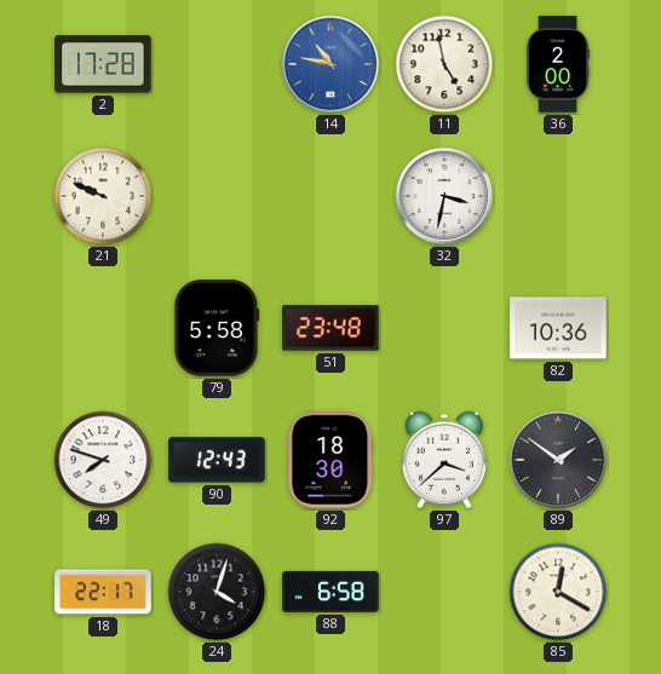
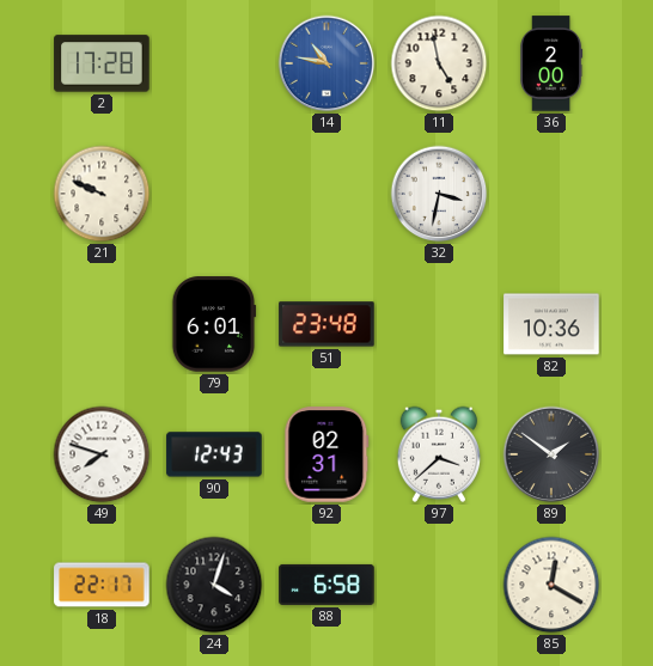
79: 5:58 -> 6:01 (214, 324)
92: 18:30 -> 02:31 (326, 454)
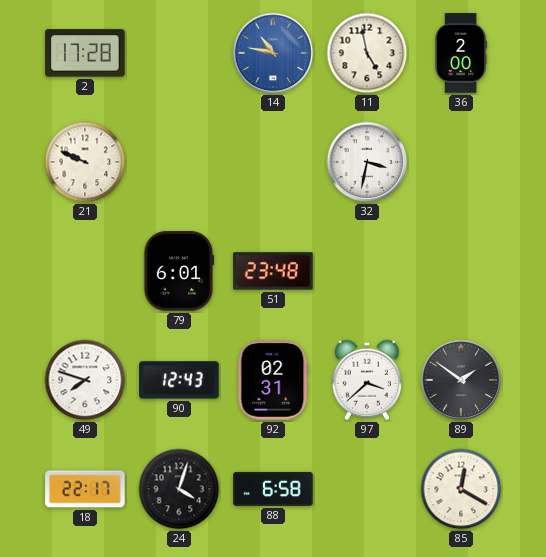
82: 10:36 -> none (551, 324)
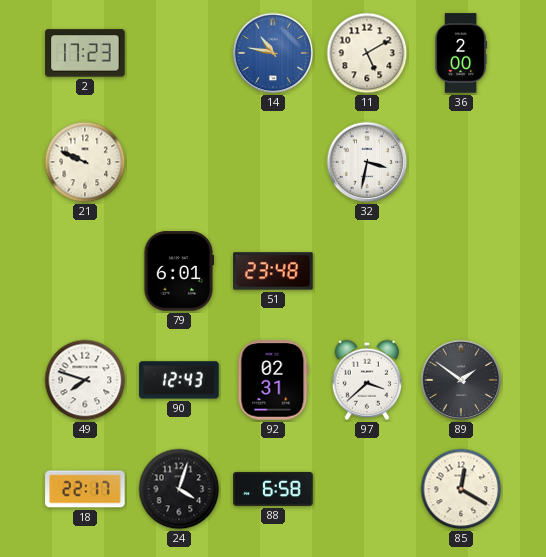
2: 17:28 -> 17:23 (85, 53)
11: 4:58 -> 5:10 (367, 53)
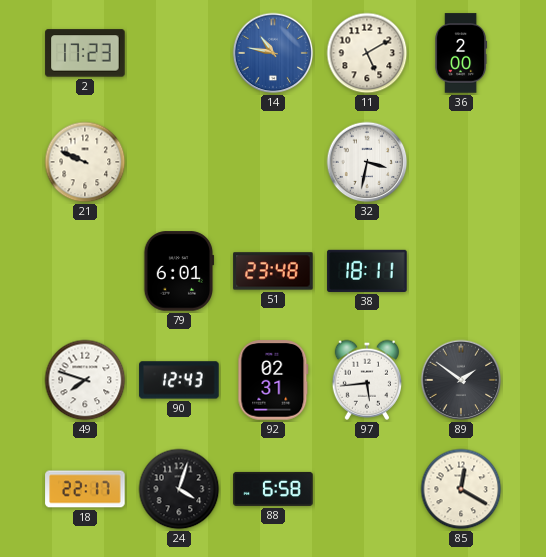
38: none -> 18:11 (367, 271)
97: 3:38 -> 5:44 (366, 380)
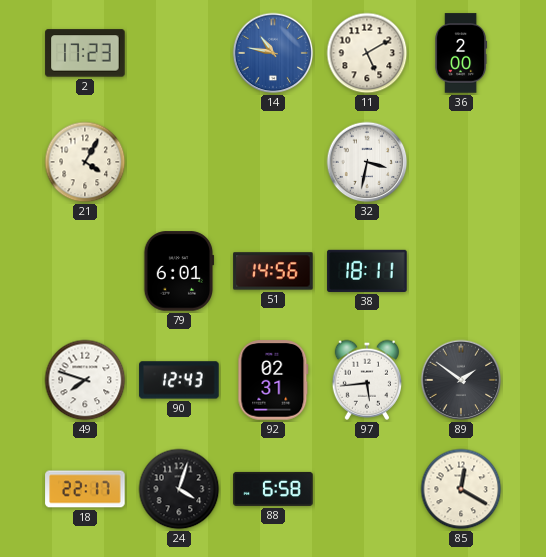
21: 9:49 -> 4:05 (85, 162)
51: 23:48 -> 14:56 (273, 271)
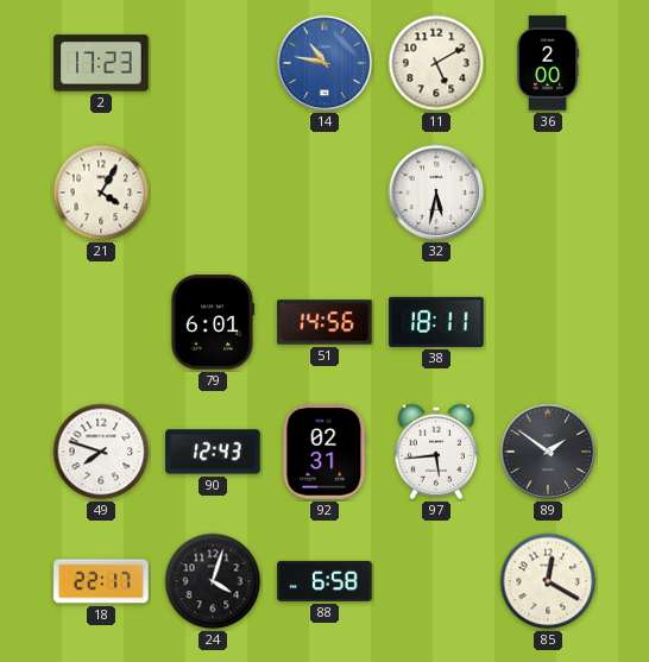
32: 3:32 -> 5:32 (436, 193)
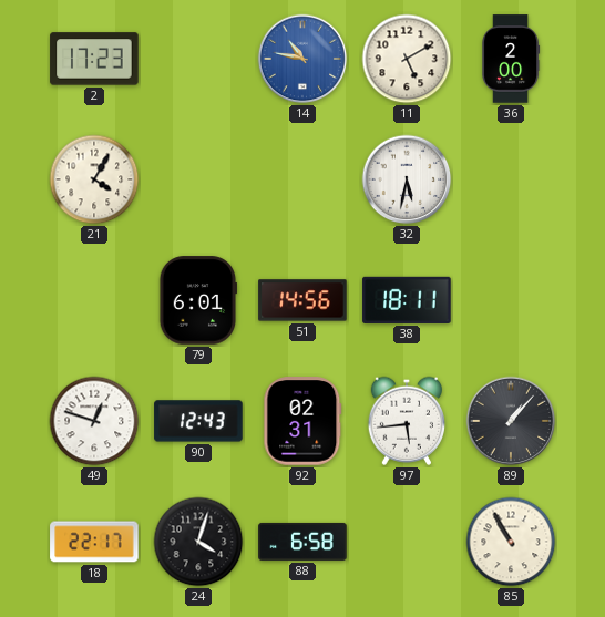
49: 7:48 -> 12:48 (94, 421)
89: 1:51 -> 1:07 (511, 421)
85: 12:20 -> 10:55 (511, 542)
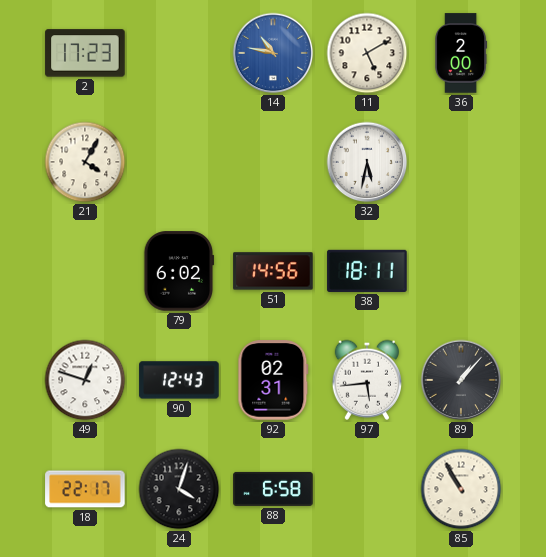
79: 6:01 -> 6:02 (179, 271)
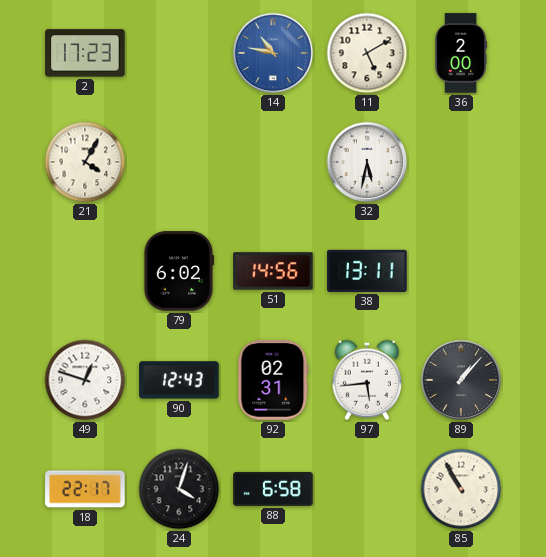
38: 18:11 -> 13:11 (367, 271)
